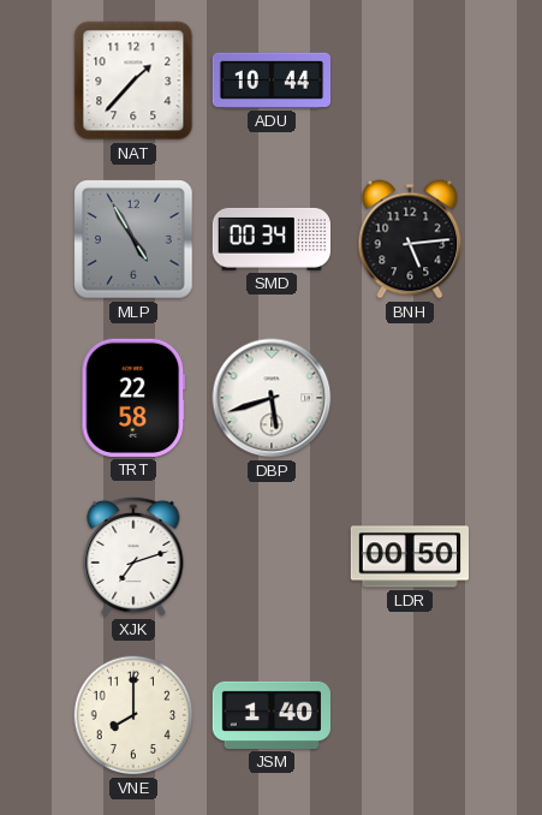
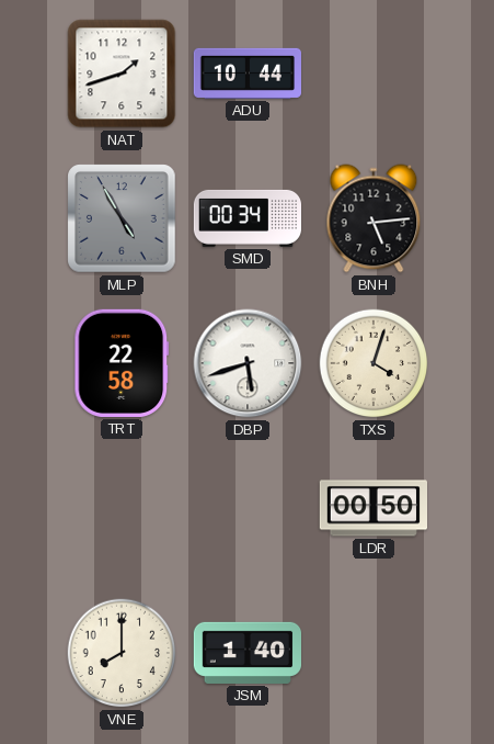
NAT: 1:37 -> 1:42 (122, 74)
TXS: none -> 4:03 (374, 363)
XJK: 7:12 -> none (133, 557)
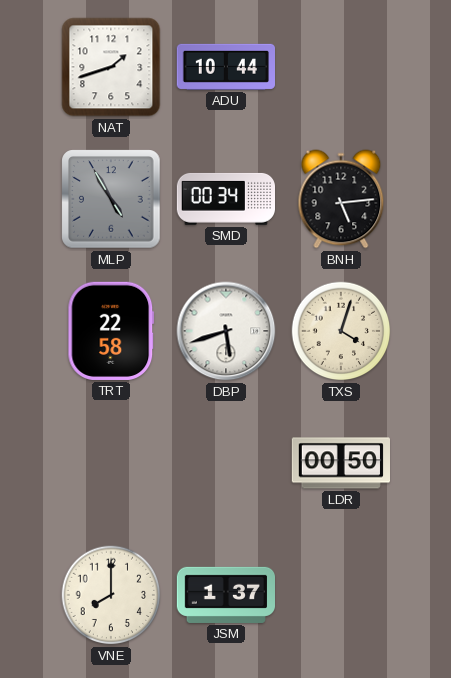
JSM: 1:40 -> 1:37 (225, 595)
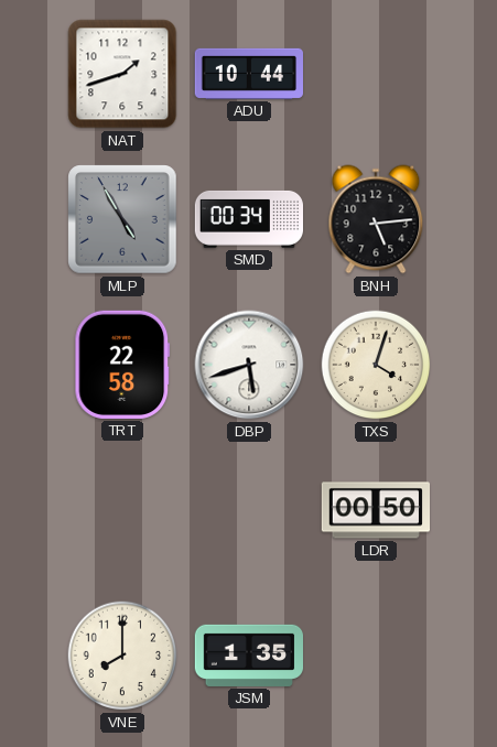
JSM: 1:37 -> 1:35 (248, 656)
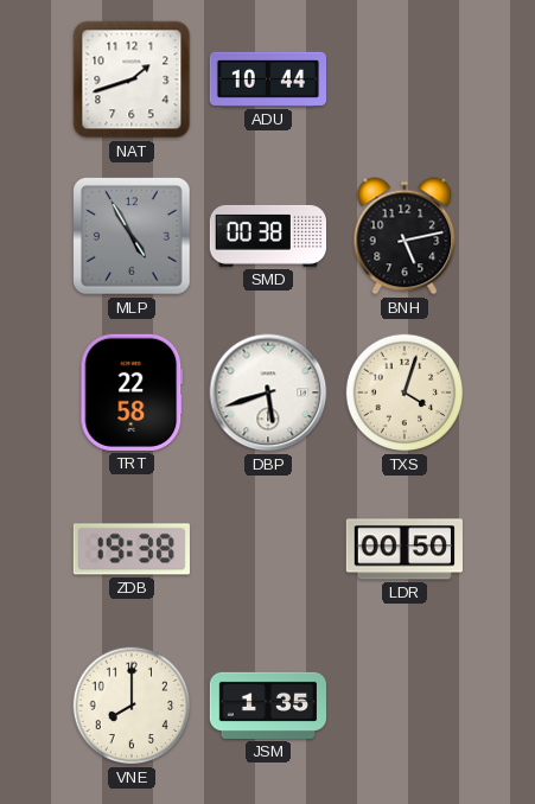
SMD: 00:34 -> 00:38 (267, 236)
BNH: 5:14 -> 5:13 (405, 236)
ZDB: none -> 19:38 (132, 549)
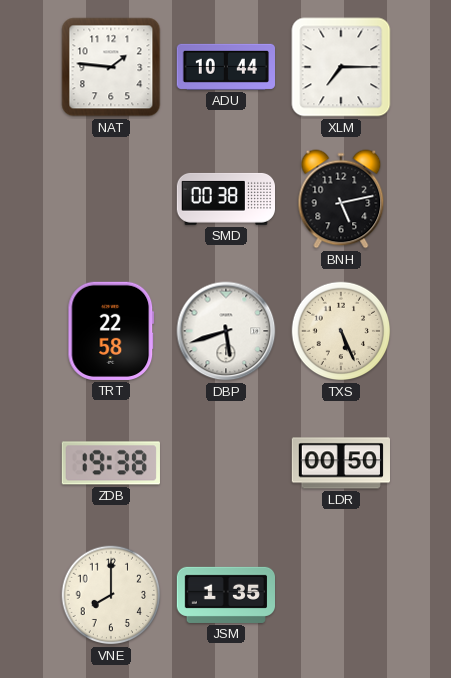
NAT: 1:42 -> 1:46 (111, 67)
XLM: none -> 7:15 (341, 67)
MLP: 4:55 -> none (132, 236)
TXS: 4:03 -> 5:26 (341, 331)
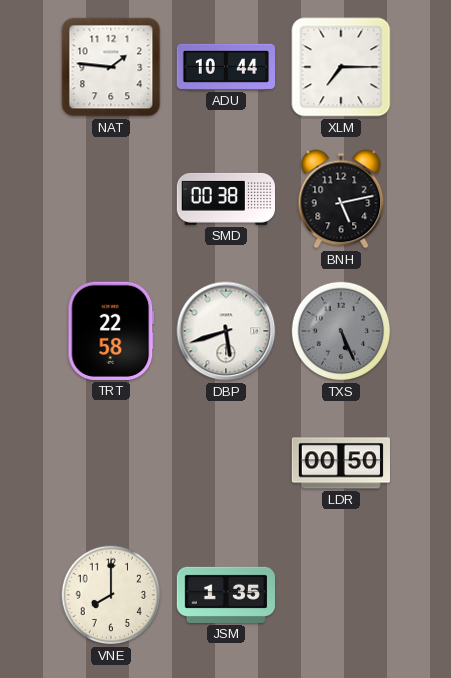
TXS dial: cream -> grey (341, 331)
ZDB: 19:38 -> none (111, 463)
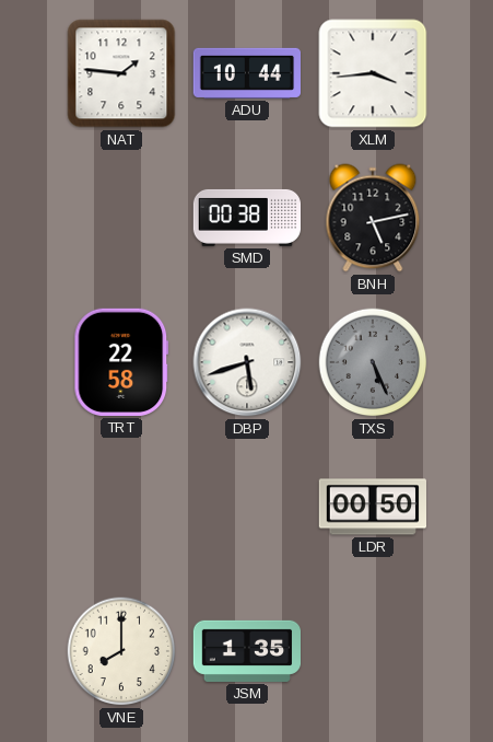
XLM: 7:15 -> 3:44 (373, 73)
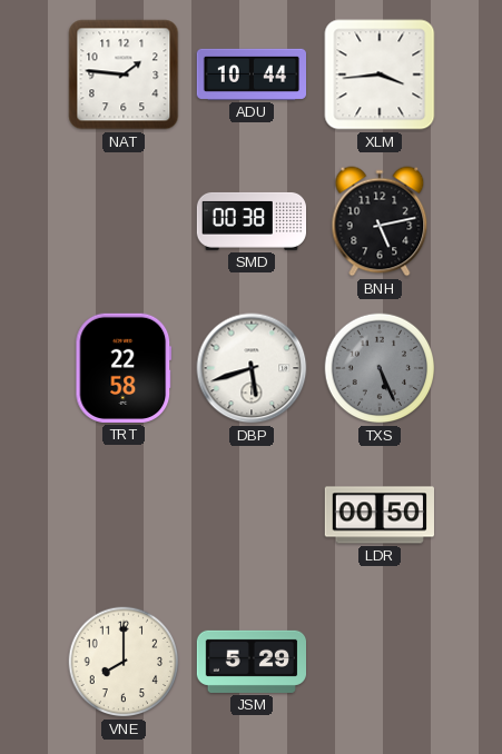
JSM: 1:35 -> 5:29 (250, 662)
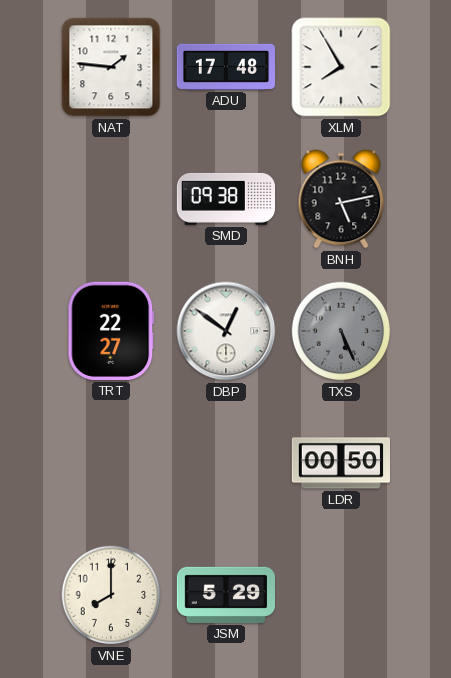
ADU: 10:44 -> 17:48 (225, 67)
XLM: 3:44 -> 7:55 (341, 67)
SMD: 00:38 -> 09:38 (225, 199)
TRT: 22:58 -> 22:27 (111, 331)
DBP: 5:42 -> 12:51 (226, 331)
